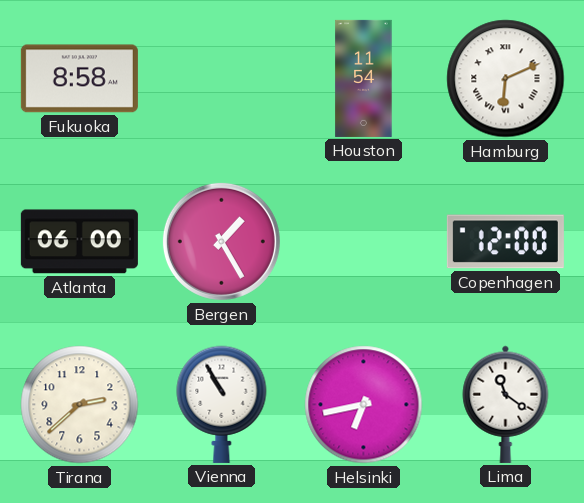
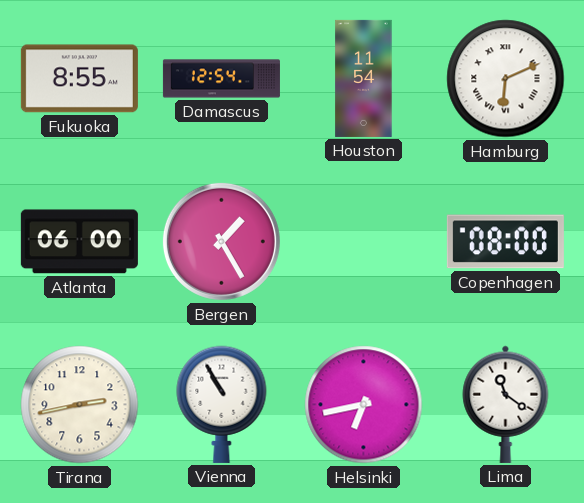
Fukuoka: 8:58 -> 8:55 (79, 79)
Damascus: none -> 12:54 (221, 79)
Copenhagen: 12:00 -> 08:00 (505, 242)
Tirana: 2:38 -> 2:43 (80, 405)
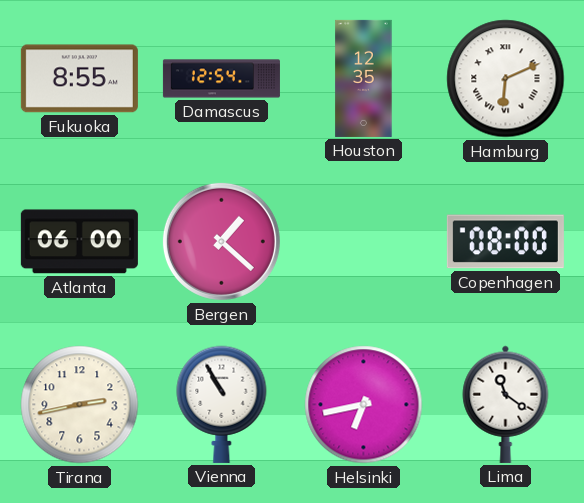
Houston: 11:54 -> 12:35 (364, 78)
Bergen: 1:25 -> 1:22 (221, 241)
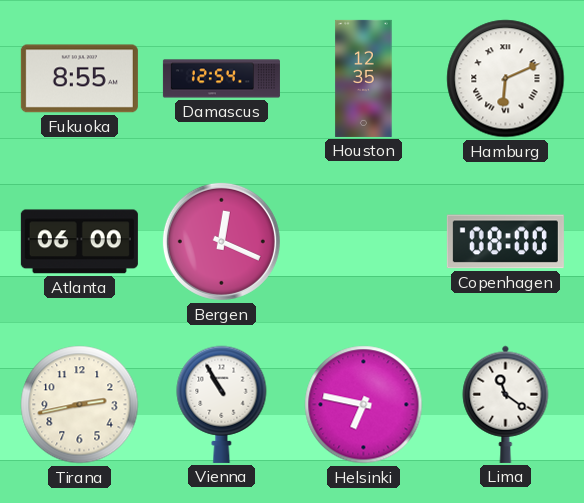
Bergen: 1:22 -> 12:19 (221, 241)
Helsinki: 6:43 -> 6:47 (364, 405)
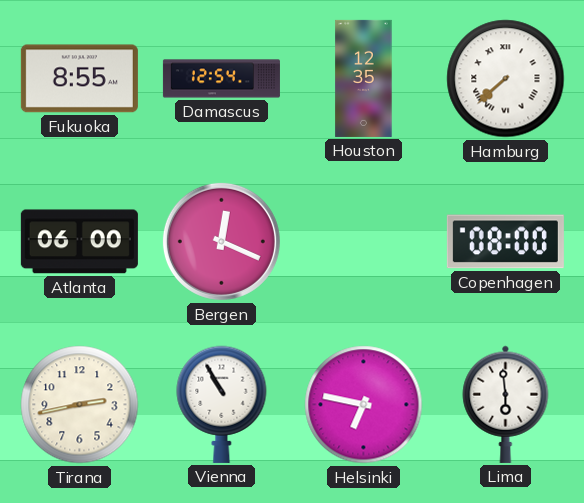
Hamburg: 6:11 -> 7:38 (506, 79)
Lima: 11:21 -> 5:59 (506, 404)
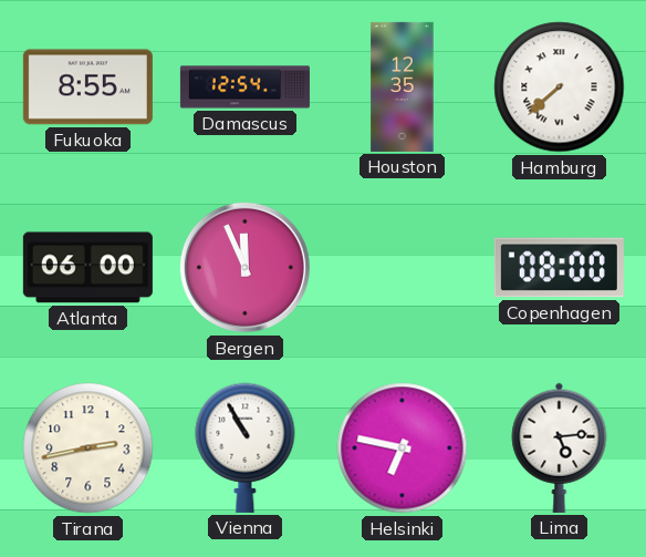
Bergen: 12:19 -> 11:56 (244, 267)
Lima: 5:59 -> 5:14 (560, 447)
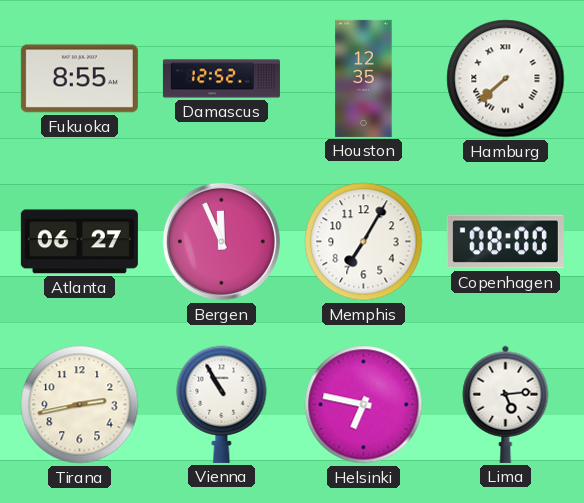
Damascus: 12:54 -> 12:52 (221, 79)
Atlanta: 06:00 -> 06:27 (79, 242)
Memphis: none -> 7:05 (364, 242)
